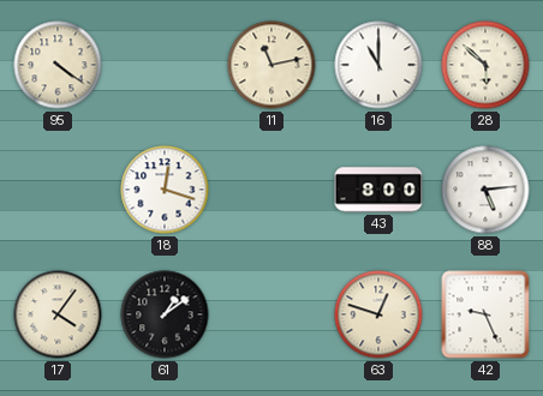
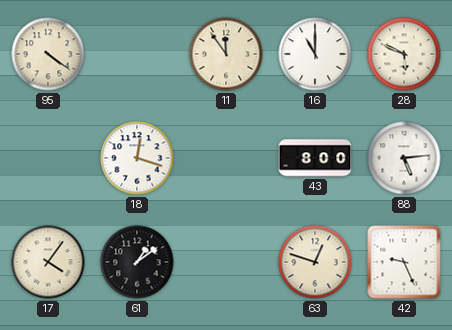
11: 11:13 -> 11:54 (226, 54)
28: 5:52 -> 5:49 (404, 54)
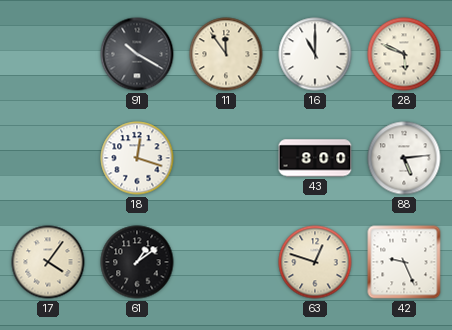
95: 4:21 -> none (48, 54)
91: none -> 10:20 (137, 54)
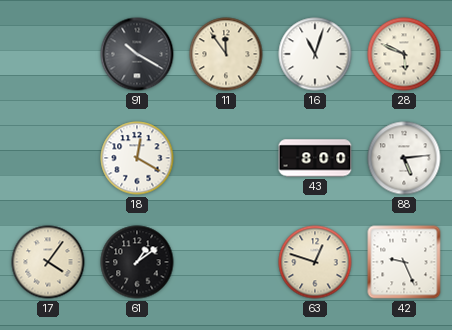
16: 11:00 -> 11:03 (315, 54)
18: 12:18 -> 12:20 (137, 158)
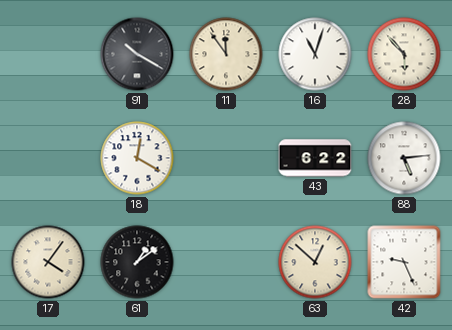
28: 5:49 -> 5:53 (404, 54)
43: 8:00 -> 6:22 (315, 158)
63: 12:48 -> 12:52 (315, 262)
